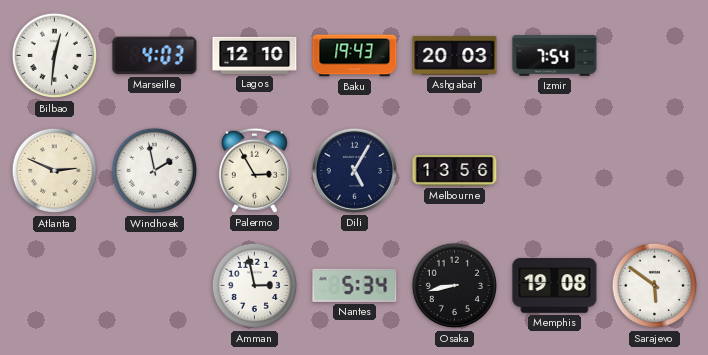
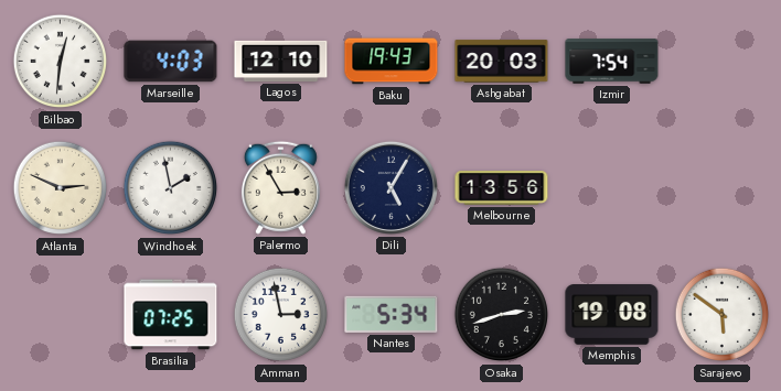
Brasilia: none -> 07:25 (171, 315)
Osaka: 8:43 -> 2:42 (502, 315)
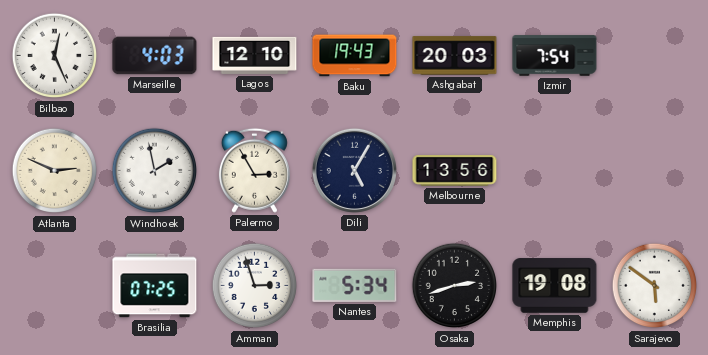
Bilbao: 12:31 -> 12:26 (55, 56)
Amman: 2:58 -> 2:57 (255, 286)
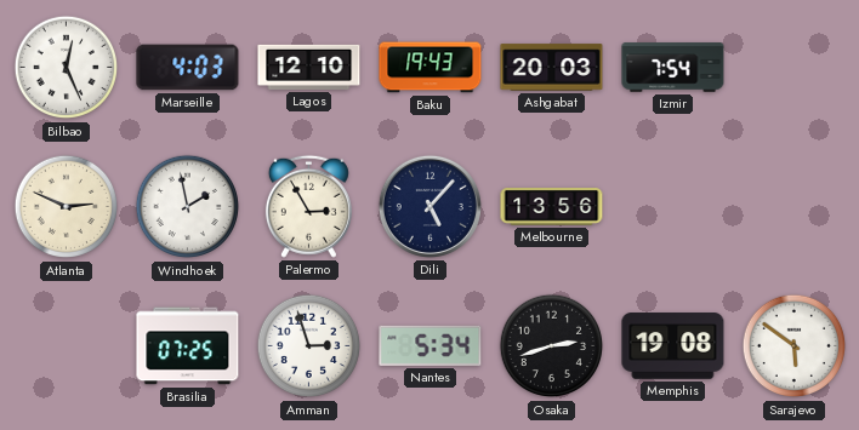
Dili: 5:05 -> 5:07 (429, 206)
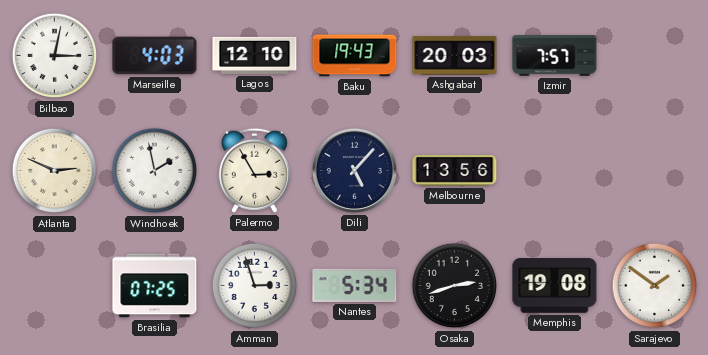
Bilbao: 12:26 -> 3:02 (55, 56)
Izmir: 7:54 -> 7:57 (555, 56)
Sarajevo: 5:51 -> 1:51 (655, 286)
